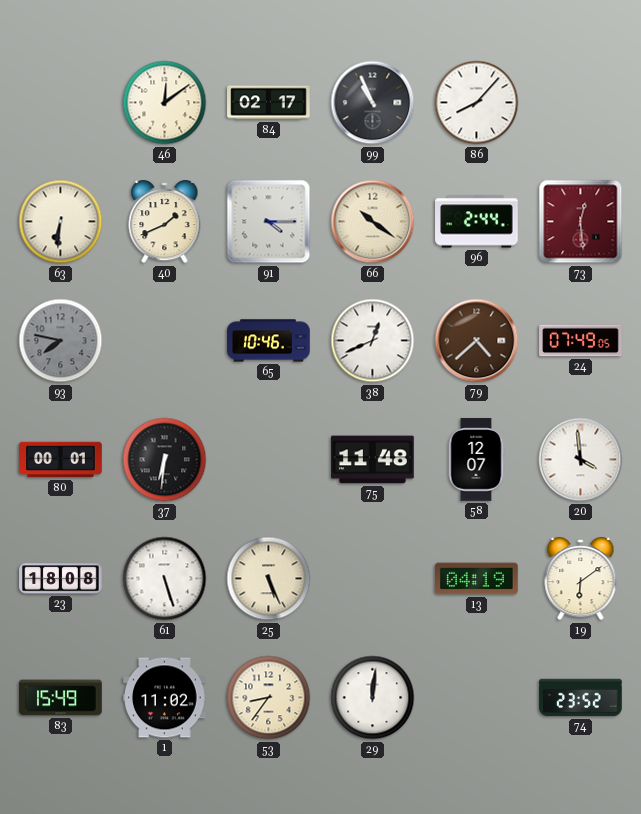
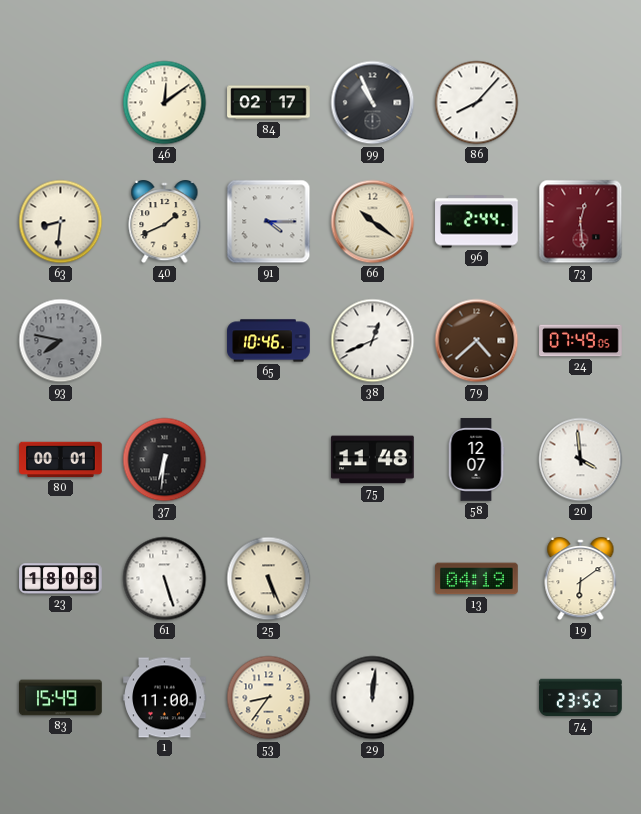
63: 6:31 -> 8:31 (61, 222)
1: 11:02 -> 11:00 (165, 698)
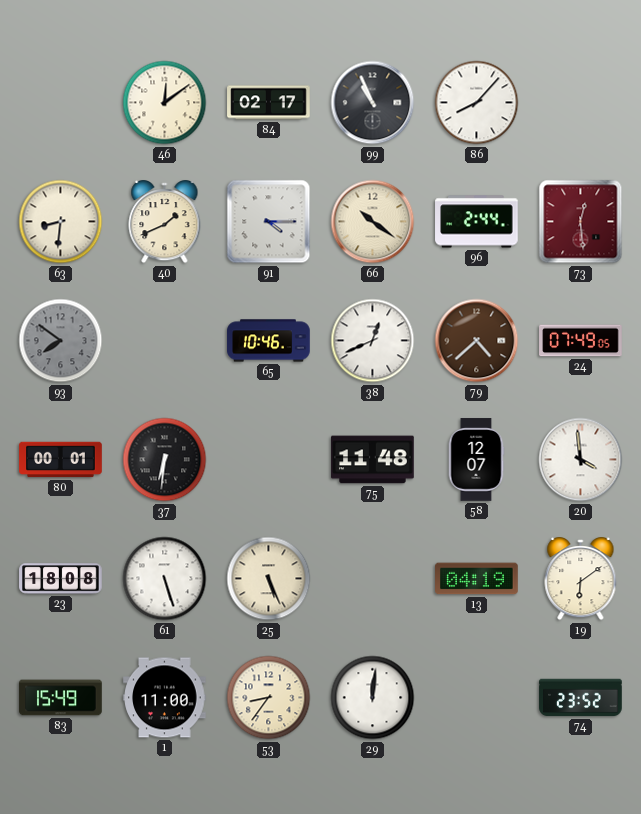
93: 7:47 -> 7:51 (61, 341)
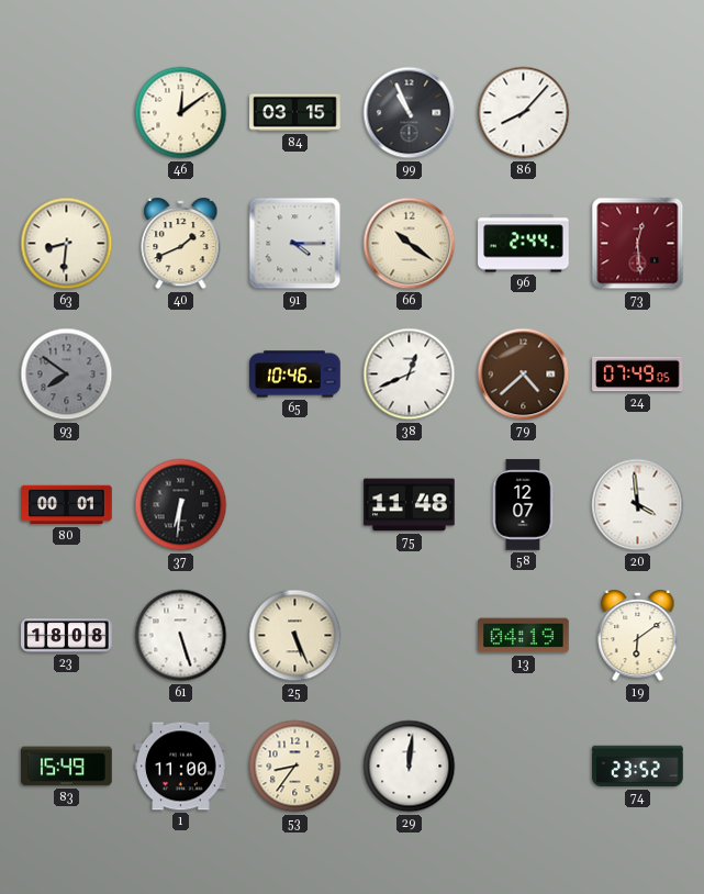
84: 02:17 -> 03:15 (295, 113)
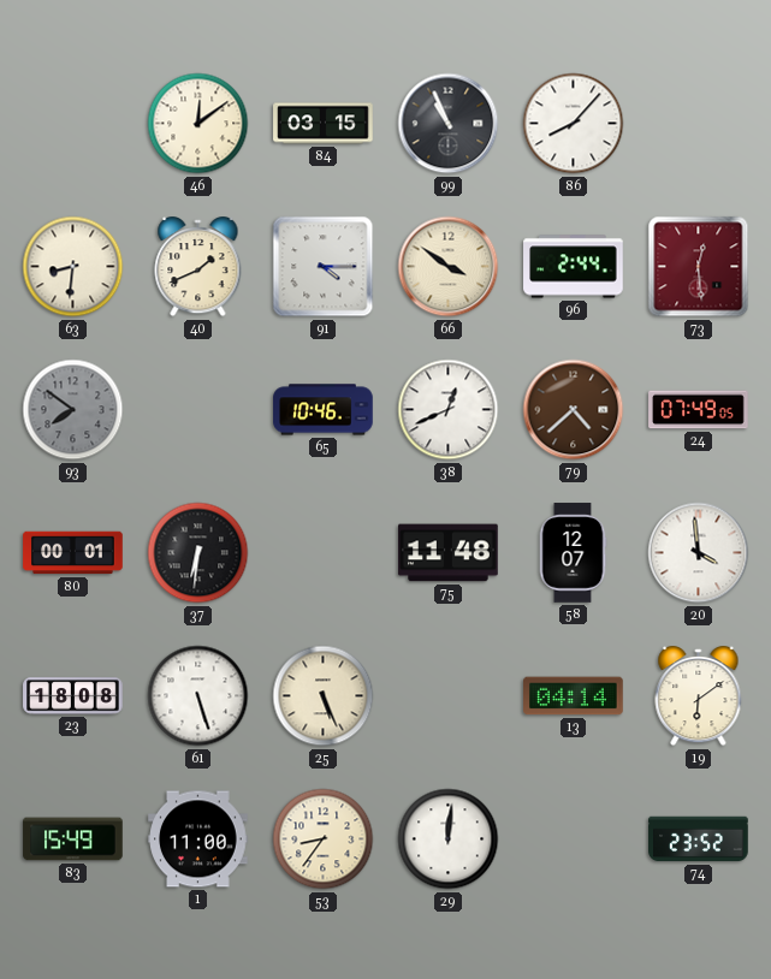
66: 10:21 -> 3:51 (449, 267)
13: 04:19 -> 04:14 (574, 696)
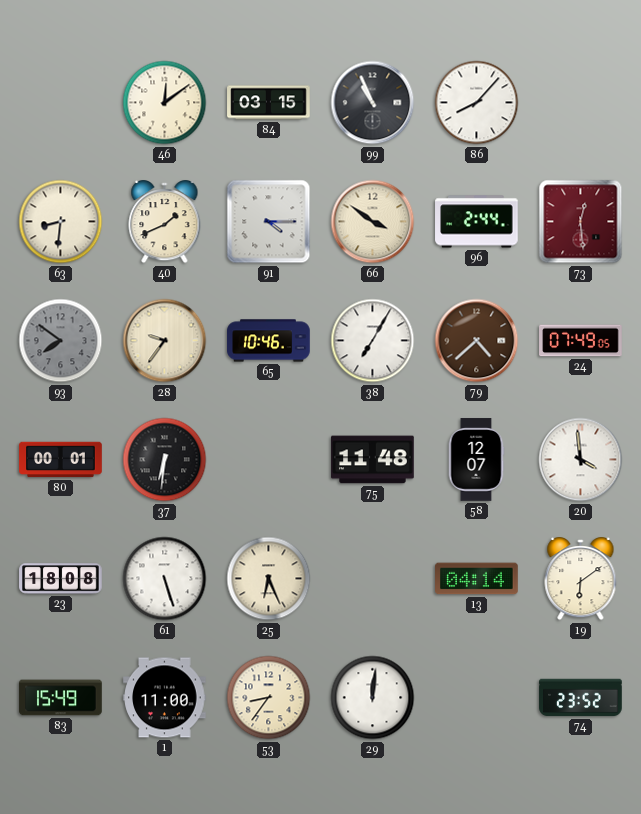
28: none -> 9:36 (165, 341)
38: 12:41 -> 7:05 (373, 341)
25: 5:26 -> 6:26 (269, 579)
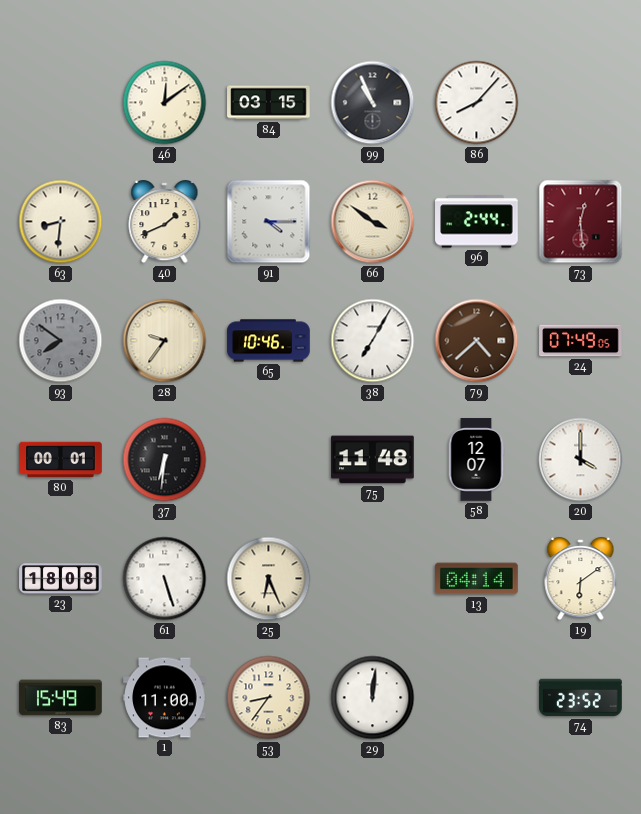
20: 3:59 -> 4:00 (581, 460)
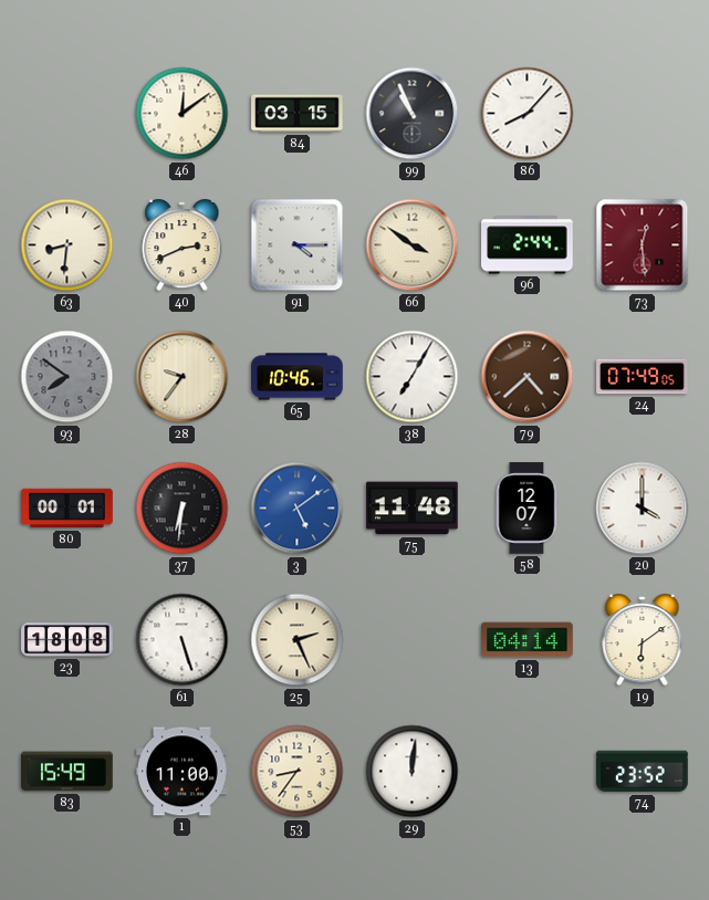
40: 1:41 -> 2:41 (183, 247)
3: none -> 5:09 (298, 509)
25: 6:26 -> 2:26 (298, 640)
